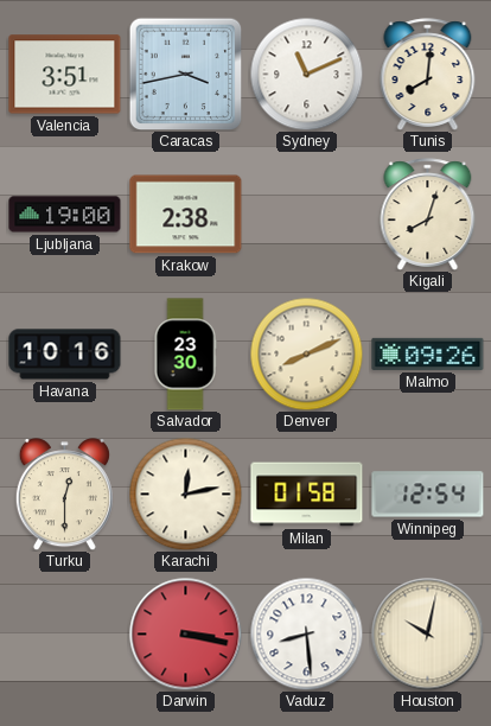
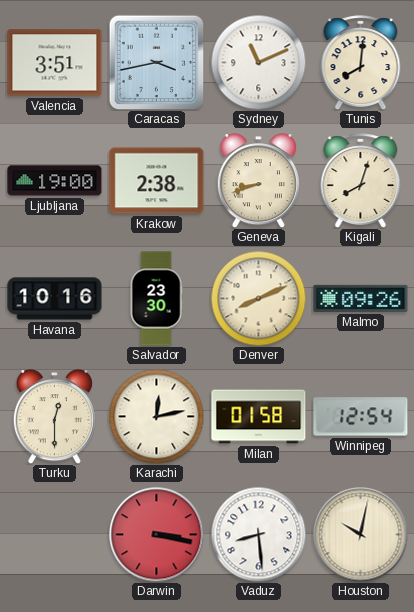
Geneva: none -> 8:42 (258, 181)
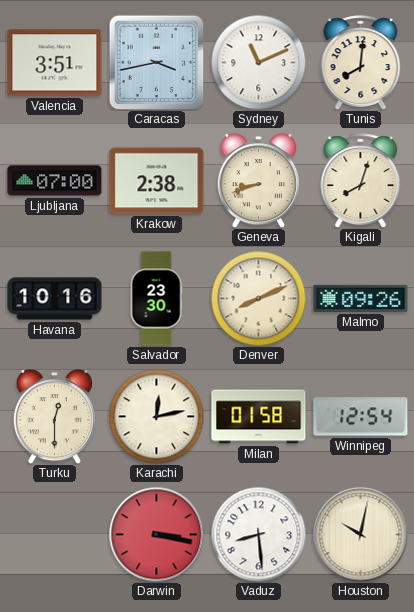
Ljubljana: 19:00 -> 07:00 (55, 181)
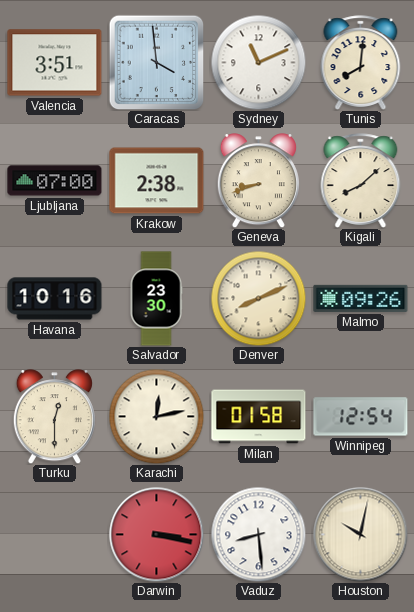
Caracas: 3:43 -> 3:59 (156, 62)
Kigali: 8:03 -> 8:08 (361, 181)
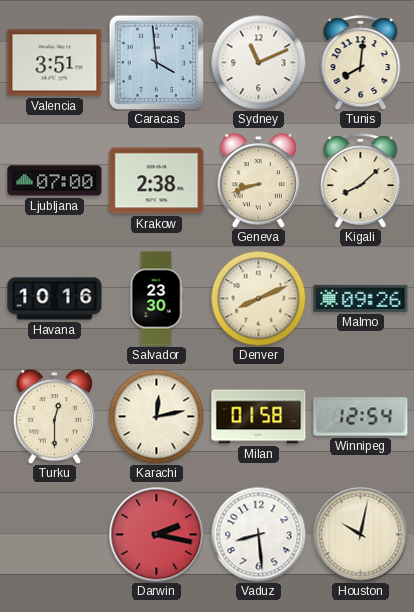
Darwin: 3:17 -> 2:17 (156, 534)
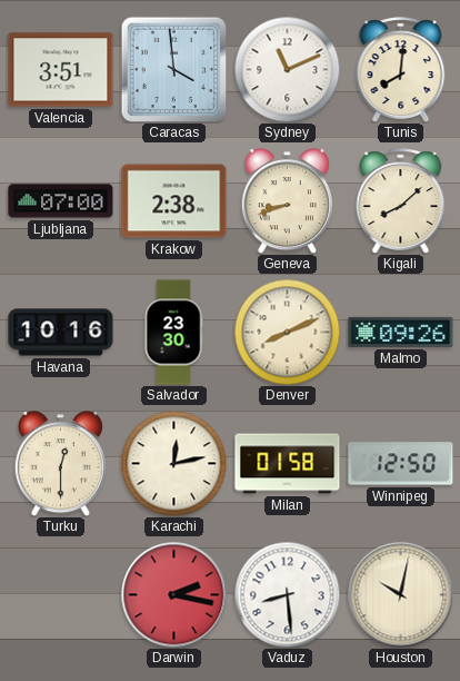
Winnipeg: 12:54 -> 12:50 (401, 464)
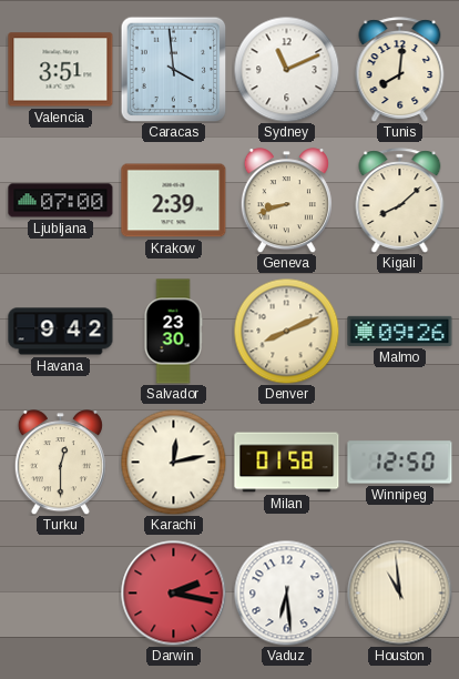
Krakow: 2:38 -> 2:39 (174, 201)
Havana: 10:16 -> 9:42 (61, 332)
Vaduz: 8:29 -> 6:29 (286, 592)
Houston: 10:02 -> 10:59 (399, 592)
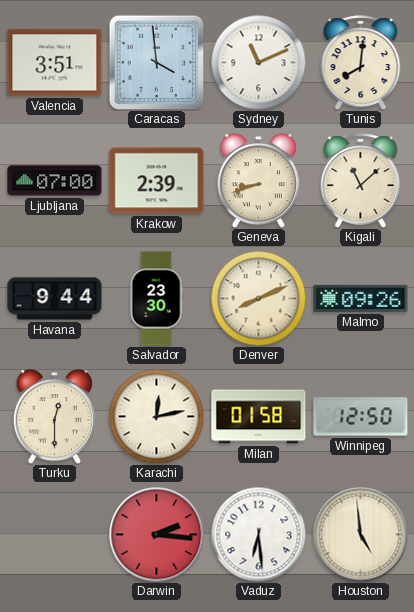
Kigali: 8:08 -> 11:08 (361, 181)
Havana: 9:42 -> 9:44 (55, 299)
Darwin: 2:17 -> 2:16 (156, 534)
Houston: 10:59 -> 4:59 (360, 534)
